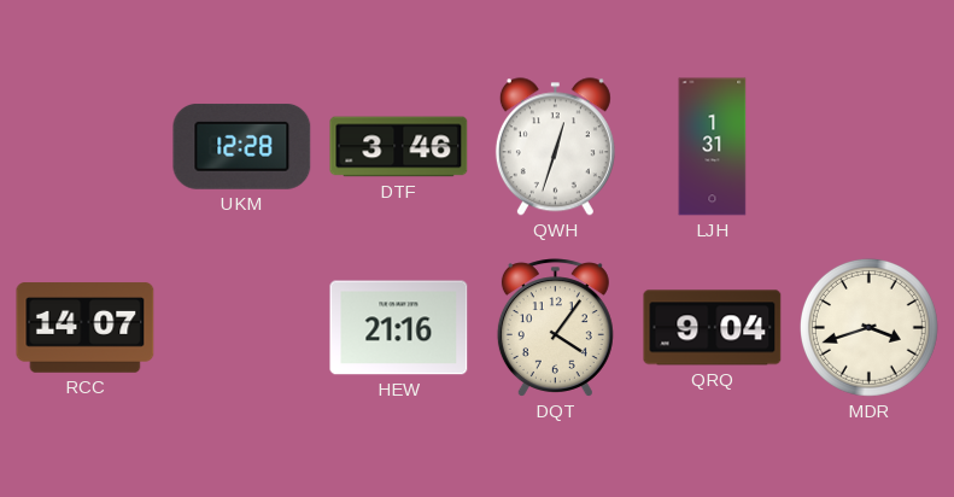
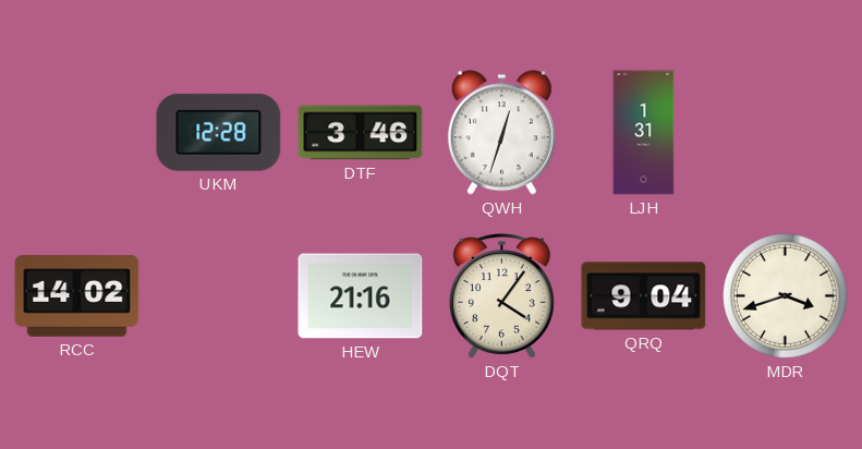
RCC: 14:07 -> 14:02 (77, 296)
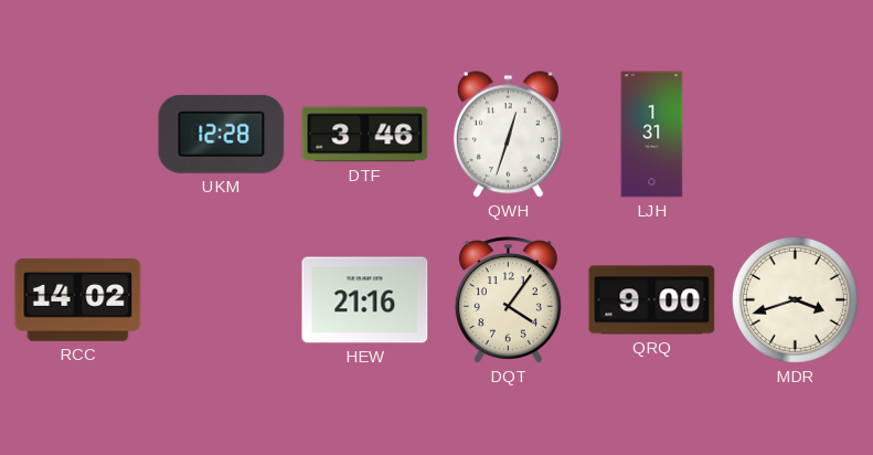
QRQ: 9:04 -> 9:00 (652, 300)
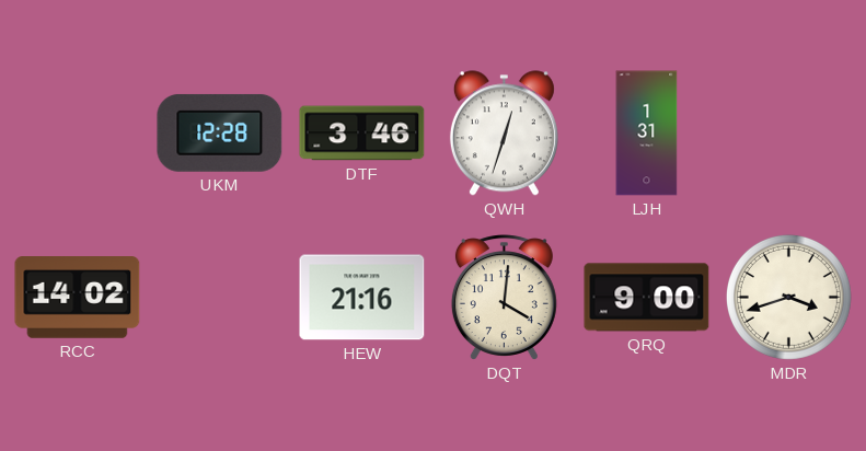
DQT: 4:06 -> 4:01 (504, 298)
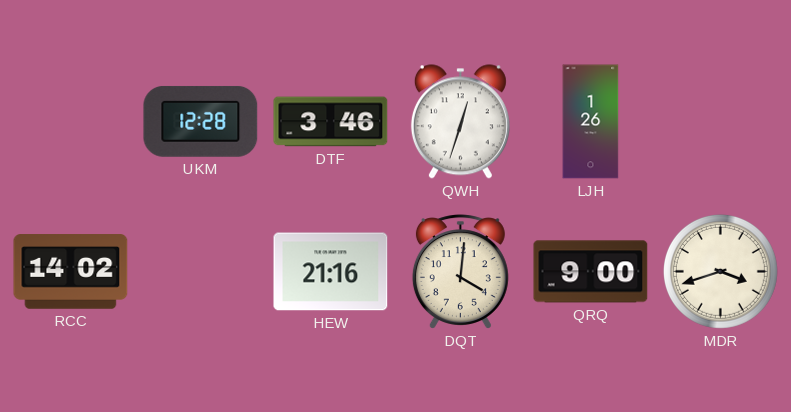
LJH: 1:31 -> 1:26 (591, 122)
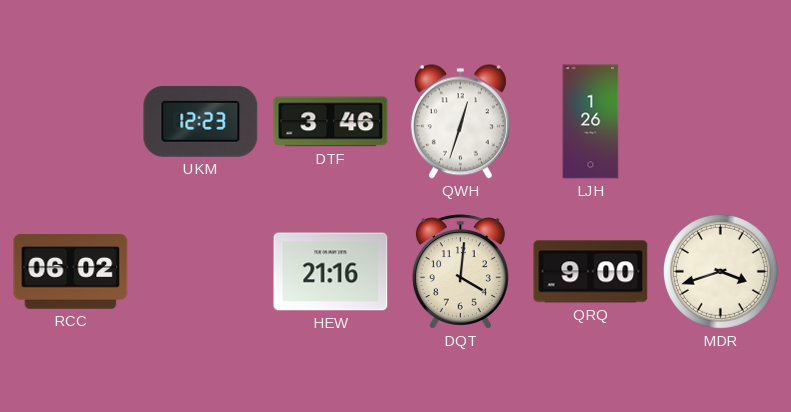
UKM: 12:28 -> 12:23 (201, 121)
RCC: 14:02 -> 06:02 (71, 272)
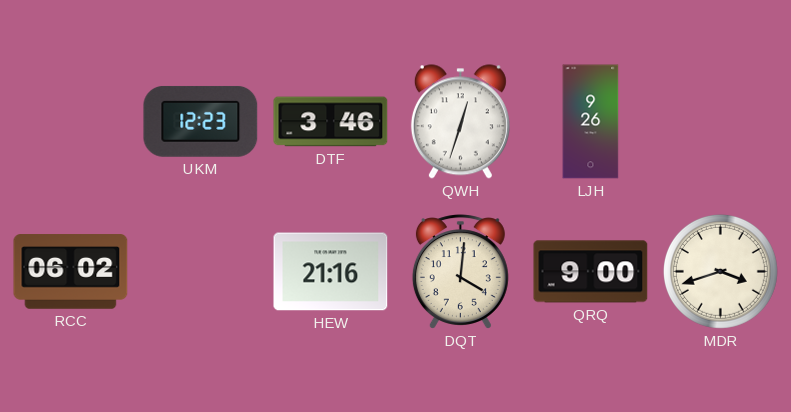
LJH: 1:26 -> 9:26 (591, 122)
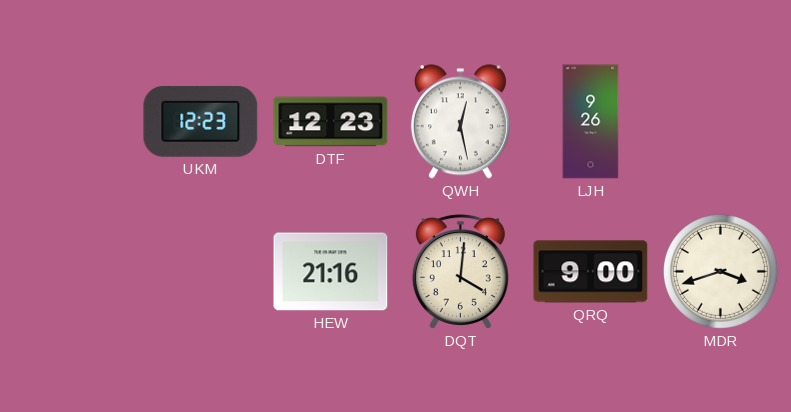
DTF: 3:46 -> 12:23 (331, 122)
QWH: 12:33 -> 12:28 (460, 122)
RCC: 06:02 -> none (71, 272)
